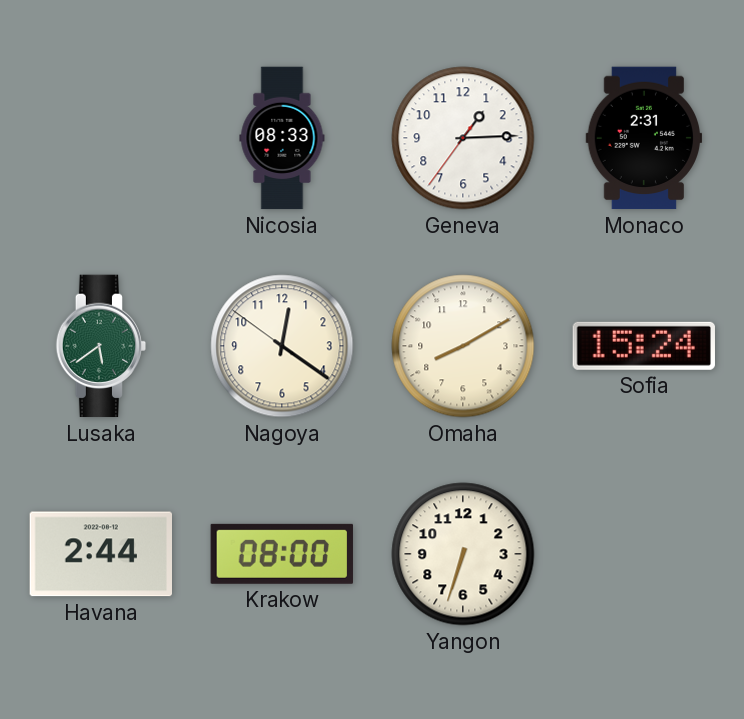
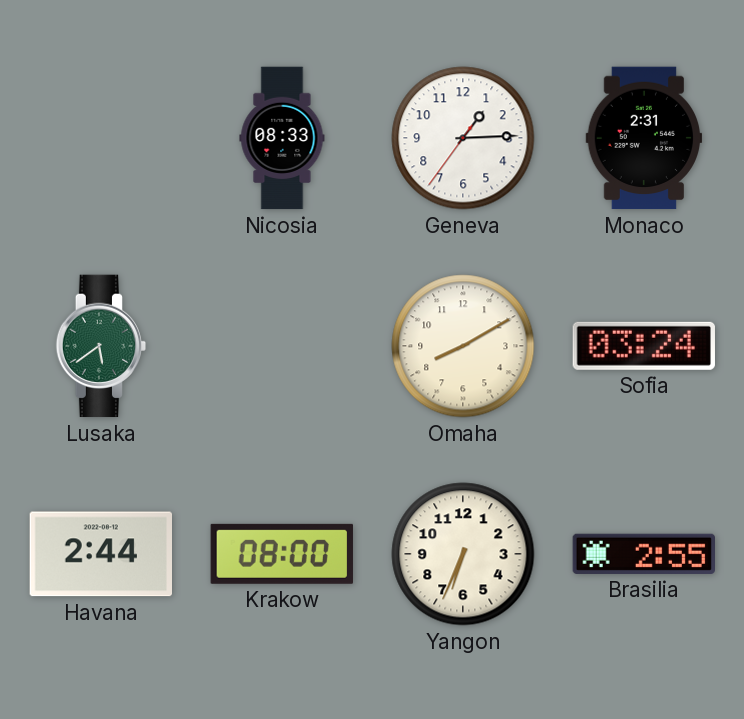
Nagoya: 12:20 -> none (282, 346)
Sofia: 15:24 -> 03:24 (644, 346)
Yangon: 6:33 -> 6:34 (463, 554)
Brasilia: none -> 2:55 (643, 554)
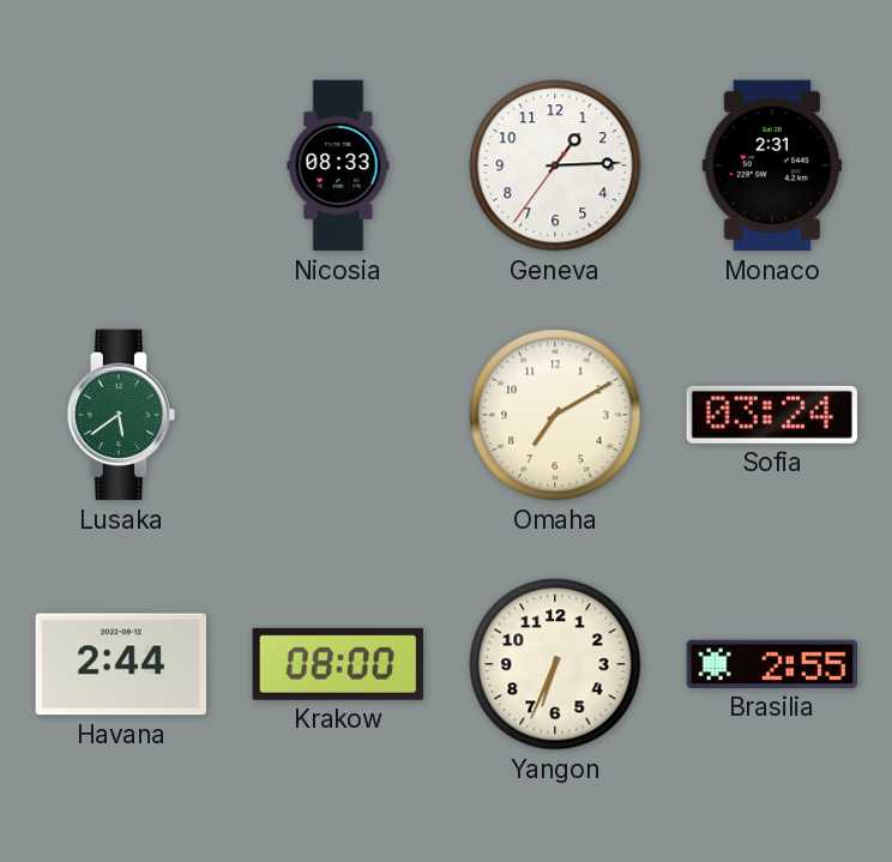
Omaha: 8:10 -> 7:10 (555, 415)
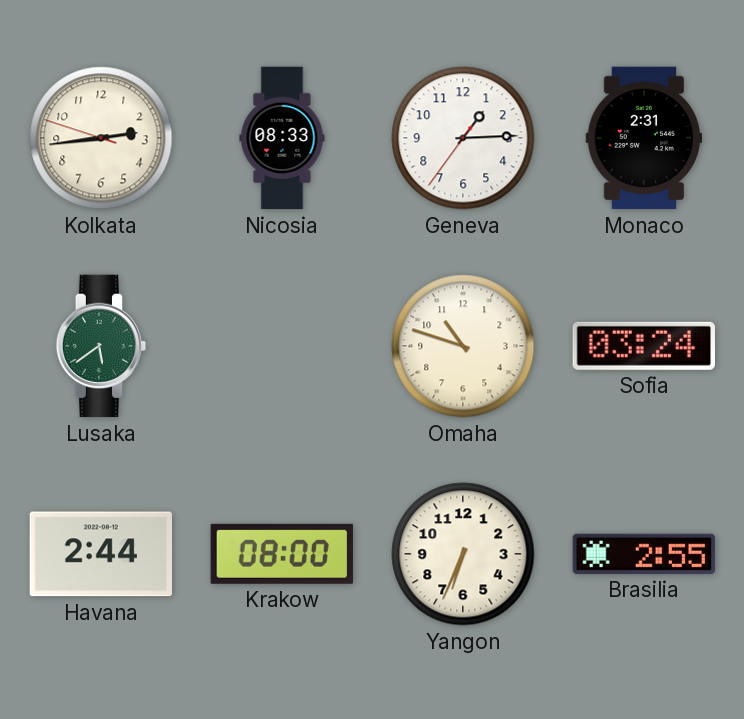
Kolkata: none -> 2:43 (101, 138)
Omaha: 7:10 -> 10:48 (463, 346)
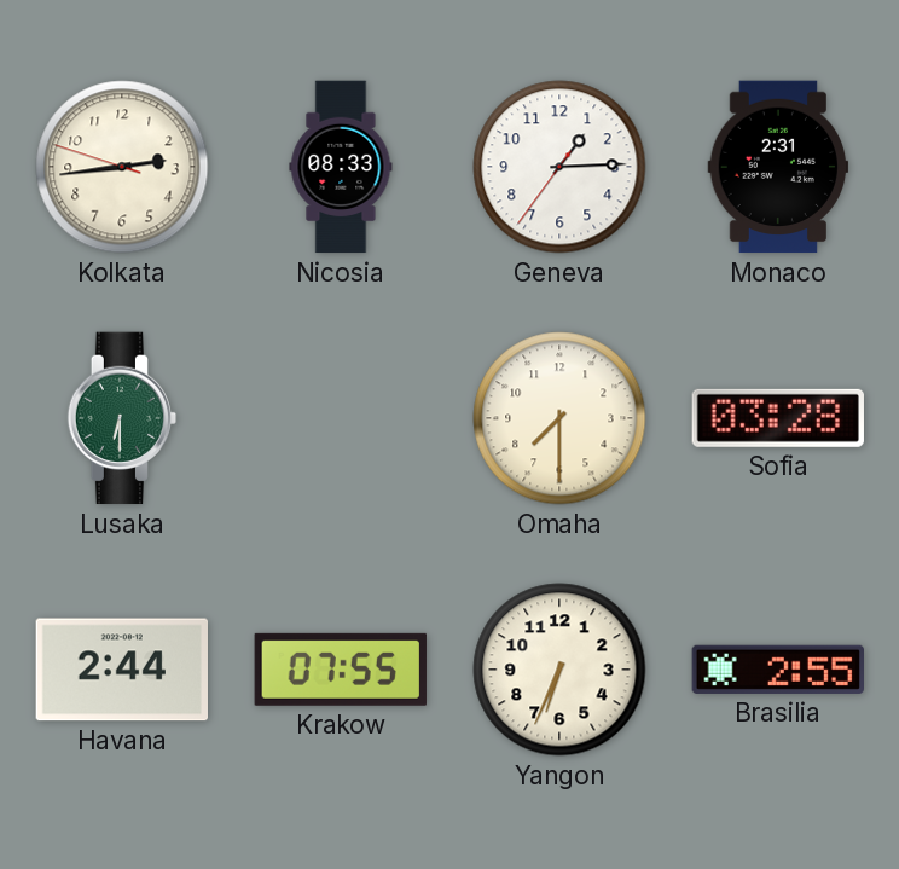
Lusaka: 5:39 -> 6:30 (122, 418)
Omaha: 10:48 -> 7:30 (559, 418)
Sofia: 03:24 -> 03:28 (778, 418)
Krakow: 08:00 -> 07:55 (341, 670)
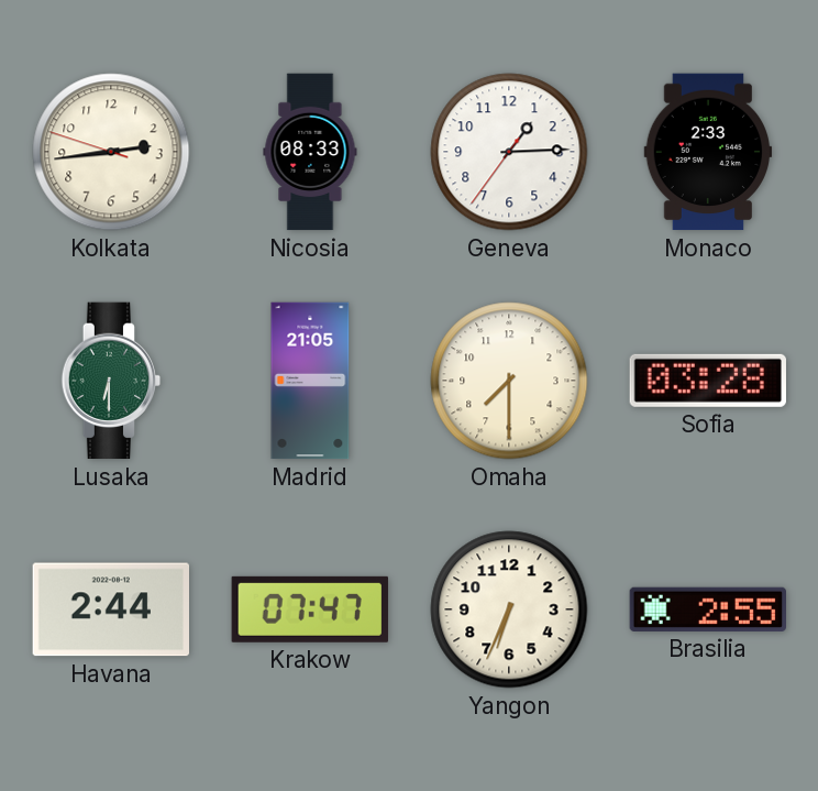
Monaco: 2:31 -> 2:33 (708, 152)
Madrid: none -> 21:05 (310, 381)
Krakow: 07:55 -> 07:47 (310, 609)
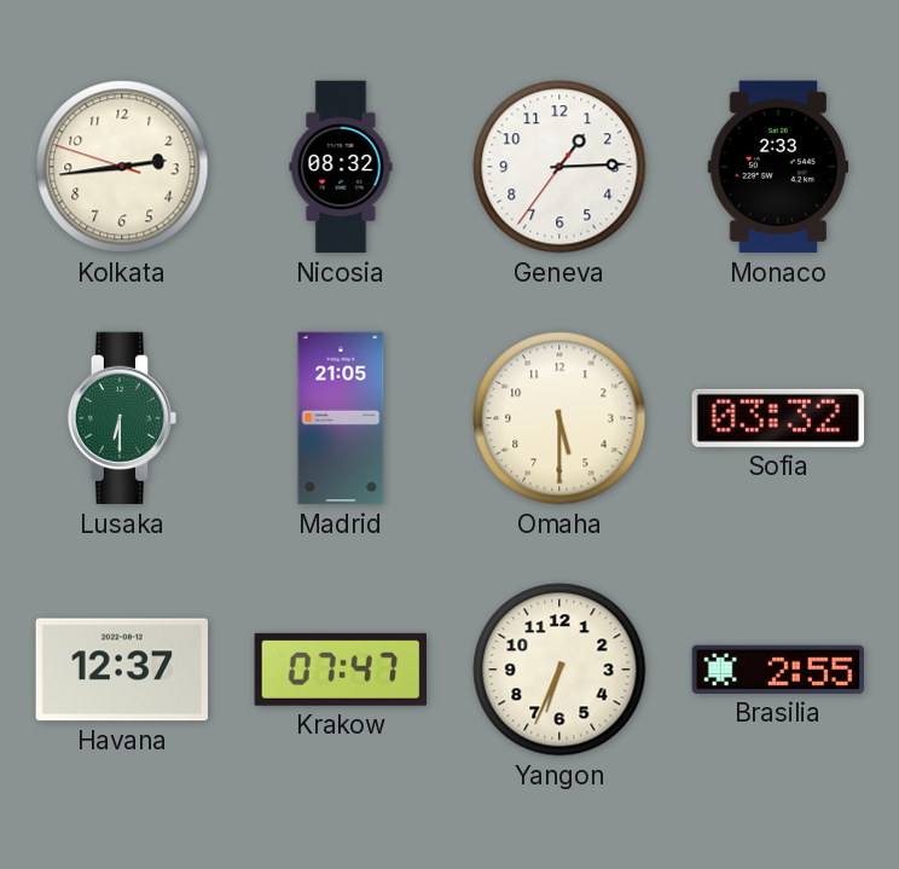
Nicosia: 08:33 -> 08:32 (341, 167)
Omaha: 7:30 -> 5:30 (559, 418)
Sofia: 03:28 -> 03:32 (778, 418)
Havana: 2:44 -> 12:37 (121, 670)
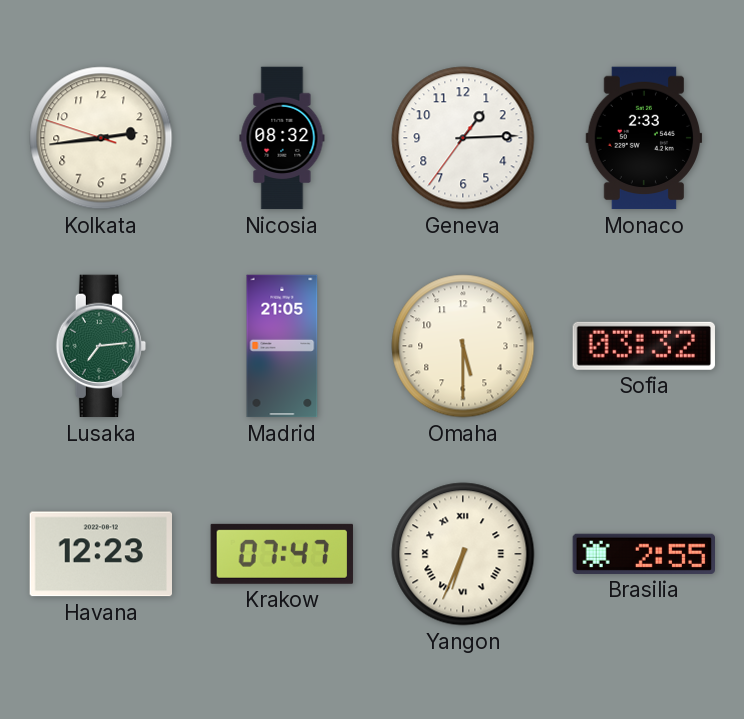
Lusaka: 6:30 -> 7:14 (101, 346)
Havana: 12:37 -> 12:23 (100, 554)
Yangon numerals: Arabic -> Roman (463, 554)
